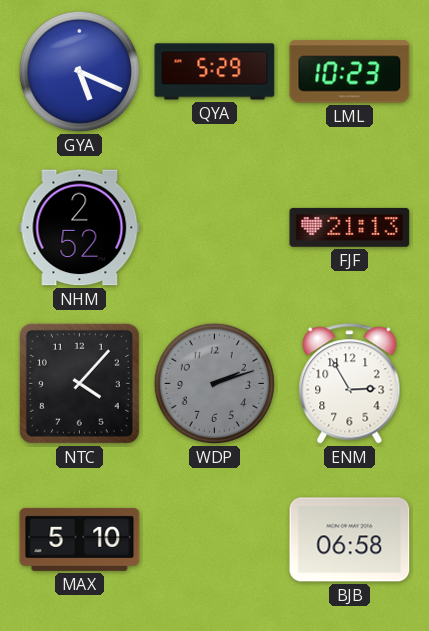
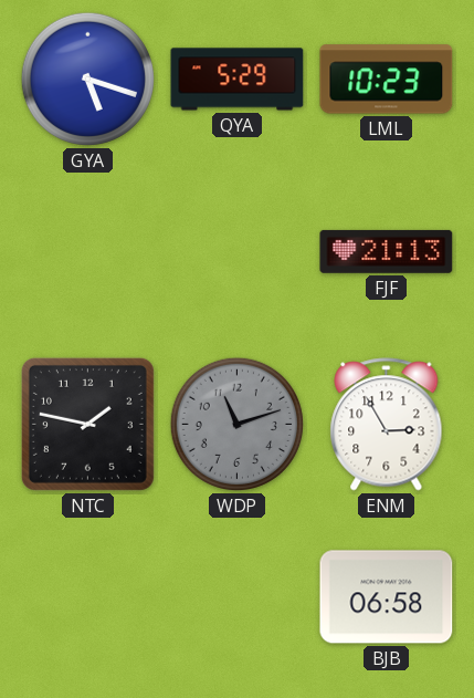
GYA: 5:19 -> 5:18 (87, 79)
NHM: 2:52 -> none (80, 228)
NTC: 4:07 -> 1:47 (87, 424)
WDP: 2:12 -> 11:12 (236, 424)
MAX: 5:10 -> none (80, 539)
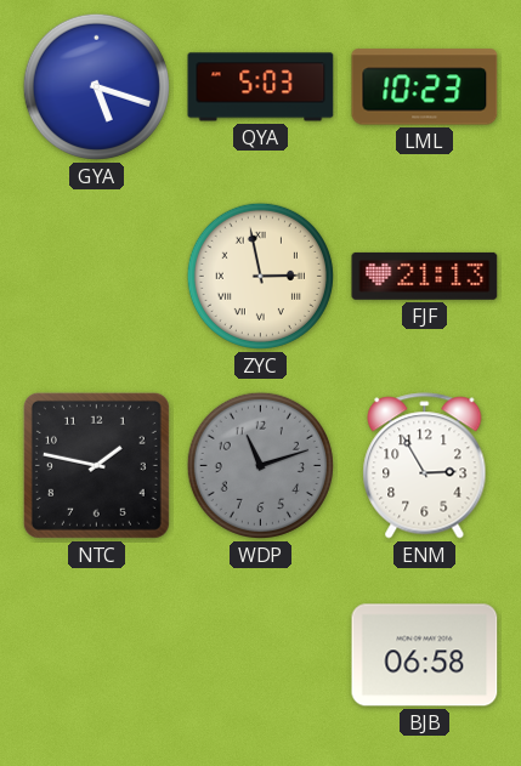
QYA: 5:29 -> 5:03 (261, 87)
ZYC: none -> 2:58 (260, 276)
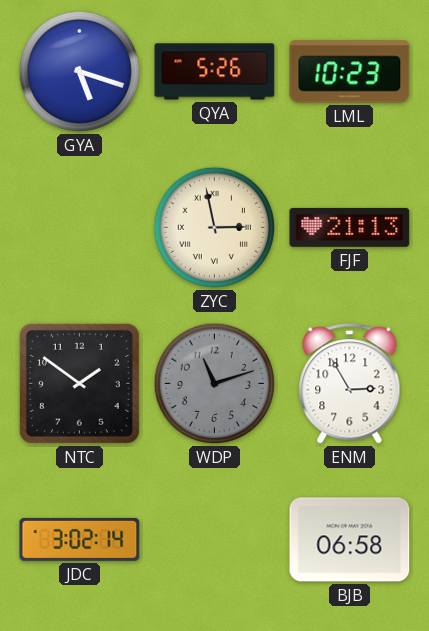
QYA: 5:03 -> 5:26 (215, 72)
NTC: 1:47 -> 1:51 (79, 383)
JDC: none -> 3:02 (80, 539)
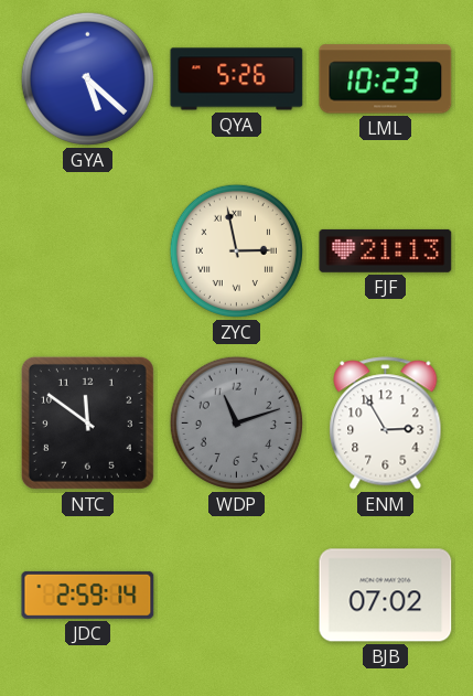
GYA: 5:18 -> 5:22 (87, 78)
NTC: 1:51 -> 11:51 (87, 422)
JDC: 3:02 -> 2:59 (88, 595)
BJB: 06:58 -> 07:02 (386, 596)
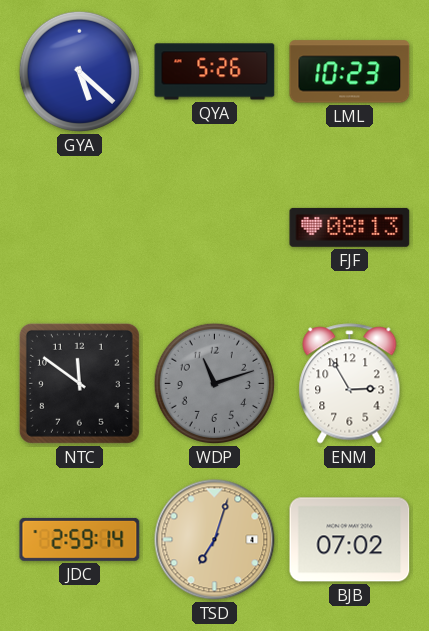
ZYC: 2:58 -> none (236, 250)
FJF: 21:13 -> 08:13 (350, 227)
TSD: none -> 7:03 (215, 540)
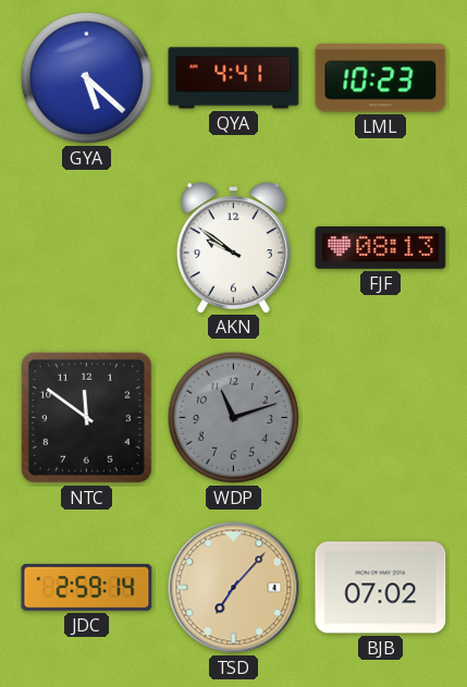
QYA: 5:26 -> 4:41 (234, 78)
AKN: none -> 9:51 (233, 247)
ENM: 2:55 -> none (350, 384)
TSD: 7:03 -> 7:07 (234, 588)
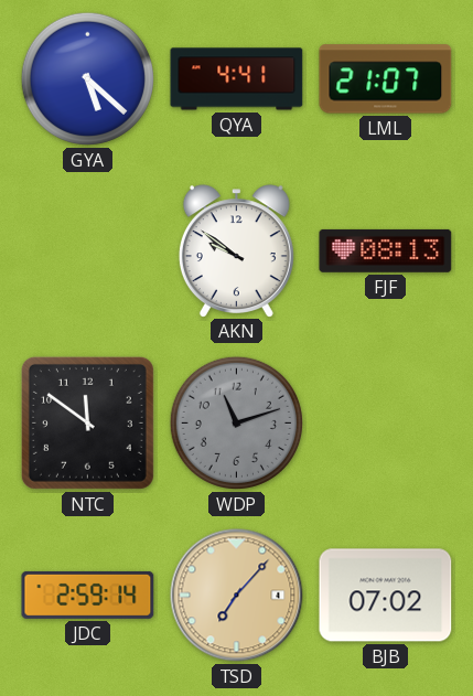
LML: 10:23 -> 21:07 (386, 79)
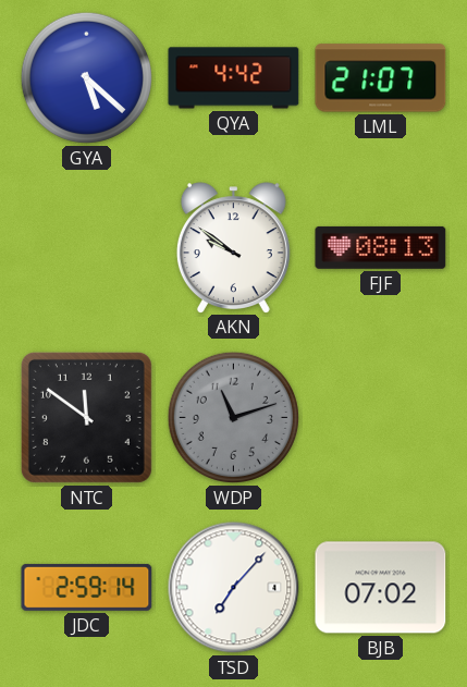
QYA: 4:41 -> 4:42 (234, 78)
TSD dial: champagne -> white (234, 588)
